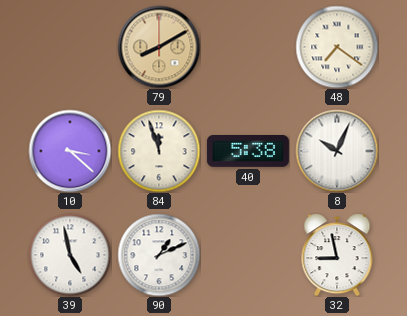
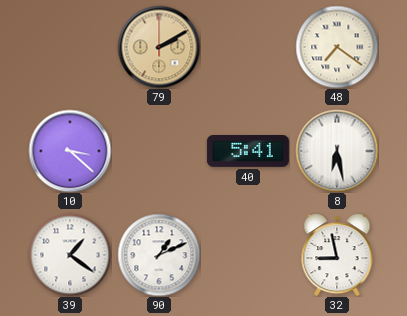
79: 8:10 -> 2:10 (159, 47)
84: 11:57 -> none (159, 151)
40: 5:38 -> 5:41 (248, 152)
8: 10:04 -> 6:28 (337, 151)
39: 4:58 -> 1:21 (70, 255)
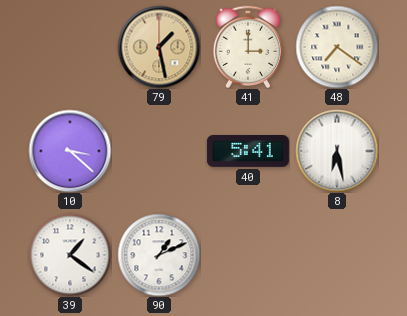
79: 2:10 -> 1:28 (159, 47)
41: none -> 3:00 (248, 46)
32: 8:58 -> none (337, 255)
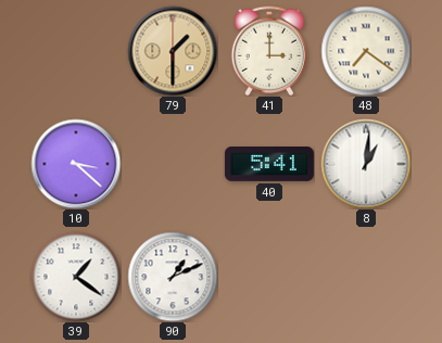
79: 1:28 -> 1:30 (173, 51)
8: 6:28 -> 1:01 (366, 164)
